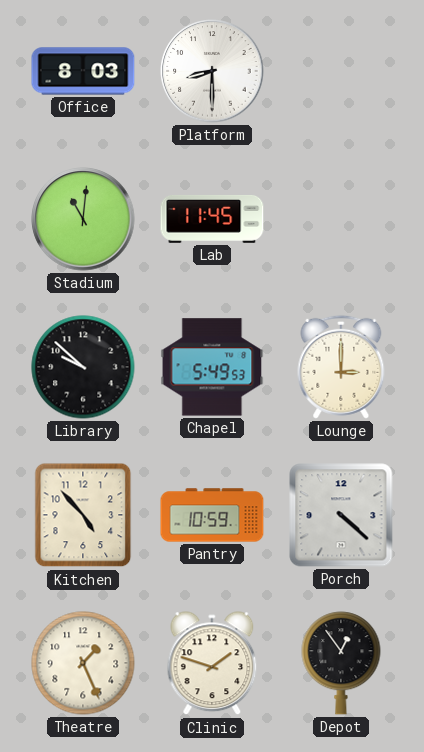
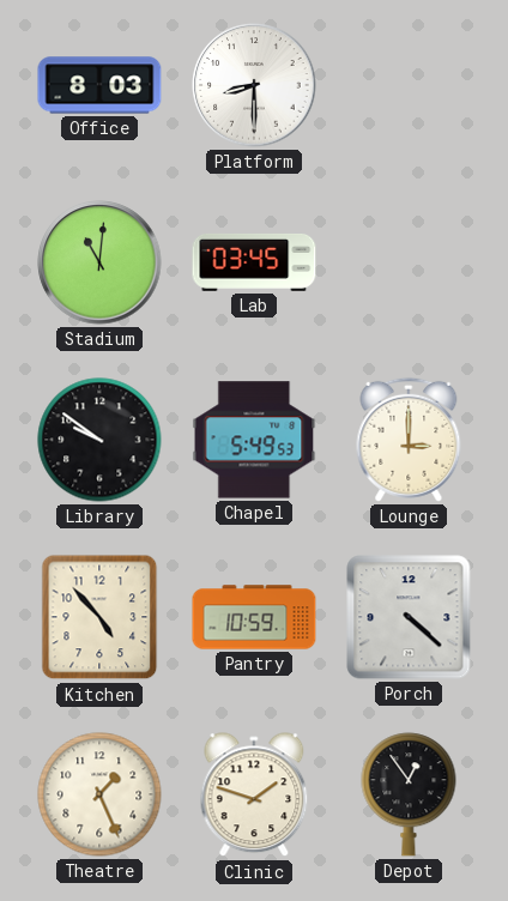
Lab: 11:45 -> 03:45 (254, 262)
Library: 9:52 -> 9:51 (99, 440)
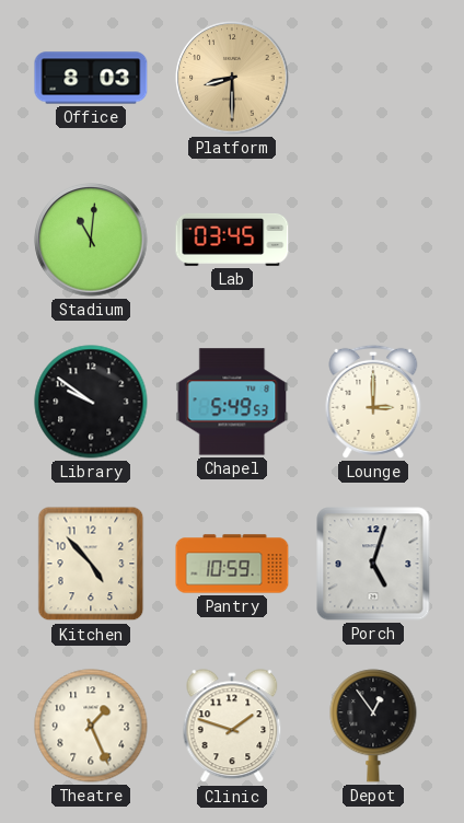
Platform dial: white -> champagne (232, 78)
Porch: 4:22 -> 5:03 (373, 564)
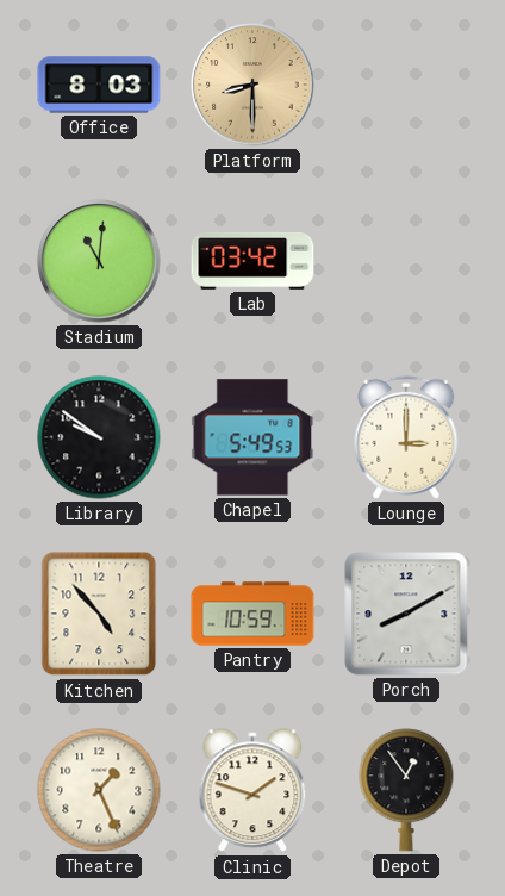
Lab: 03:45 -> 03:42 (253, 261)
Porch: 5:03 -> 8:10 (406, 614)
